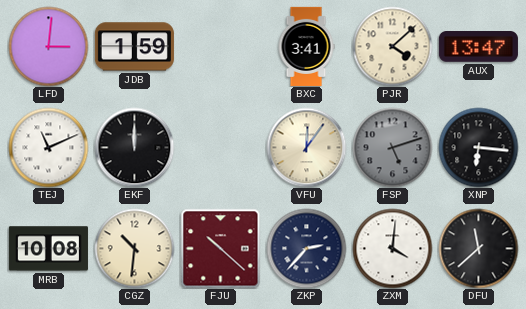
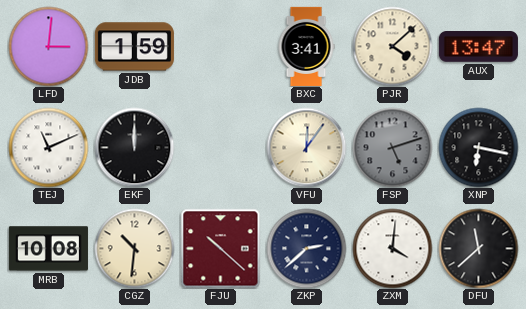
XNP: 6:16 -> 6:17 (478, 147)
ZKP: 2:37 -> 2:38 (306, 248)
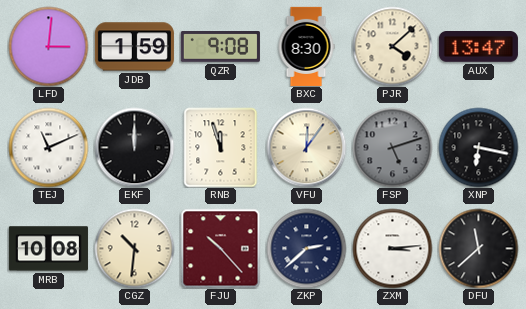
QZR: none -> 9:08 (220, 47)
BXC: 3:41 -> 8:30 (306, 46)
RNB: none -> 11:57 (221, 147)
FJU: 10:22 -> 10:23 (220, 248)
ZXM: 4:01 -> 3:14 (392, 248)
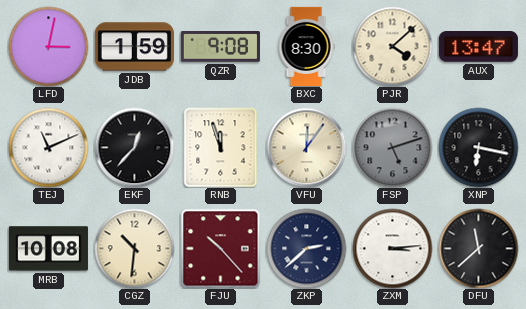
LFD: 3:01 -> 3:02 (48, 46)
EKF: 12:00 -> 12:37 (134, 147)
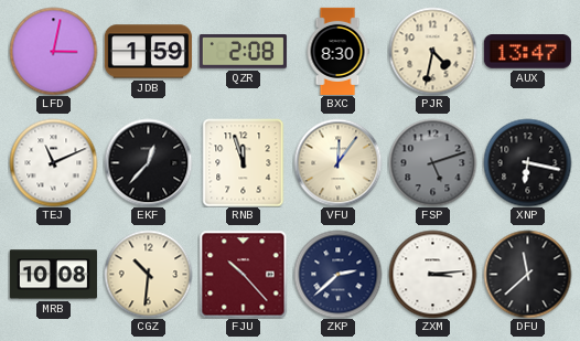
QZR: 9:08 -> 2:08 (243, 52)
PJR: 4:08 -> 4:32 (432, 51)
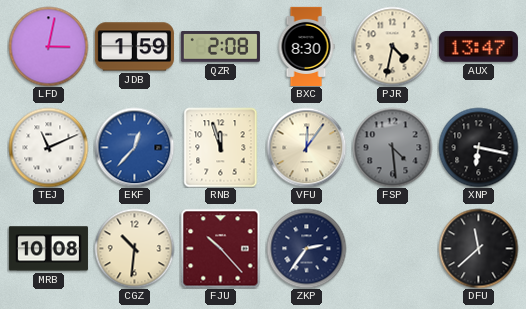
EKF dial: black -> blue (134, 147)
FSP: 5:12 -> 4:29 (392, 147)
ZKP: 2:38 -> 2:36 (306, 248)
ZXM: 3:14 -> none (432, 274)
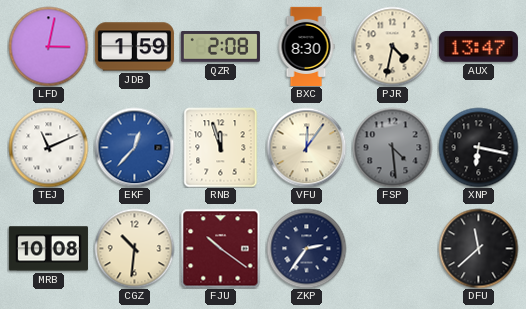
FJU: 10:23 -> 10:21 (220, 248)
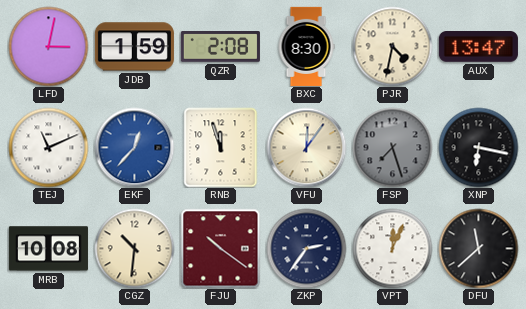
FSP: 4:29 -> 7:27 (392, 147)
VPT: none -> 12:04 (392, 248)
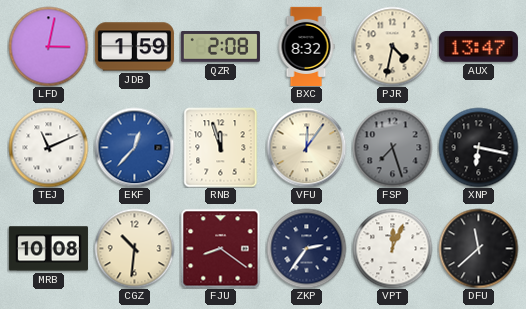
BXC: 8:30 -> 8:32 (306, 46)
FJU: 10:21 -> 8:21 (220, 248)
